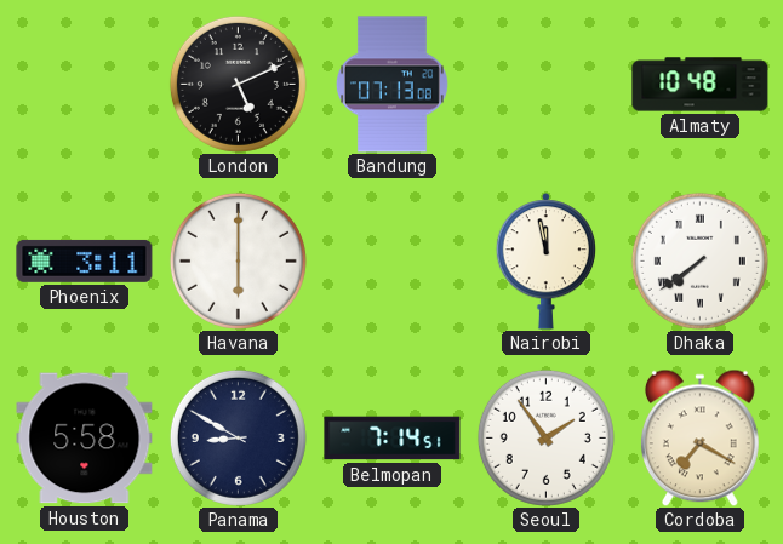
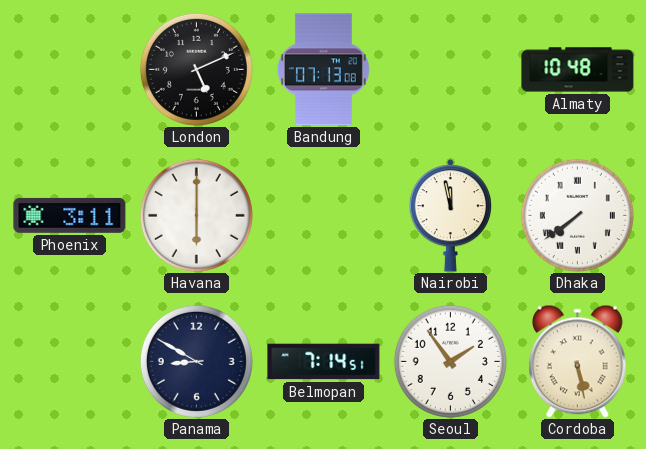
Houston: 5:58 -> none (85, 439)
Cordoba: 7:20 -> 5:28 (577, 361)
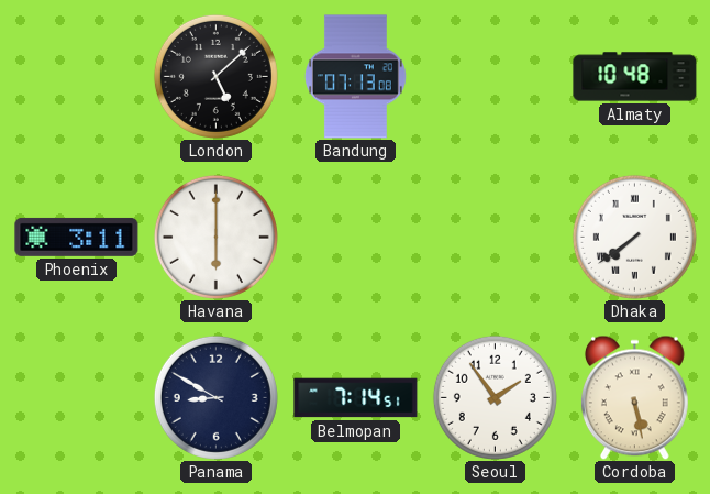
London: 5:11 -> 5:08 (215, 76)
Nairobi: 11:58 -> none (451, 216)
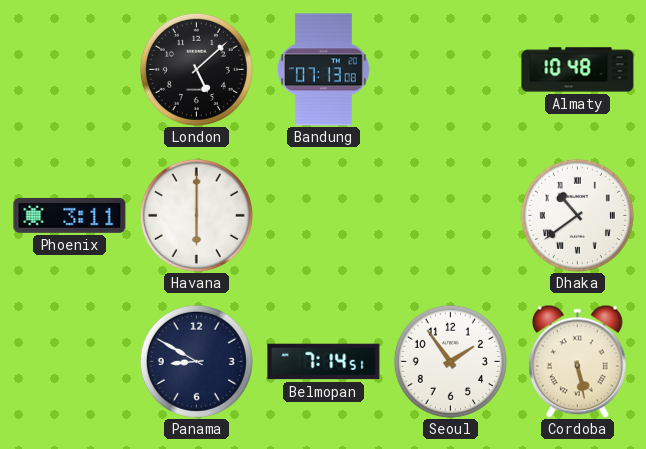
Dhaka: 7:39 -> 10:39 (577, 215)
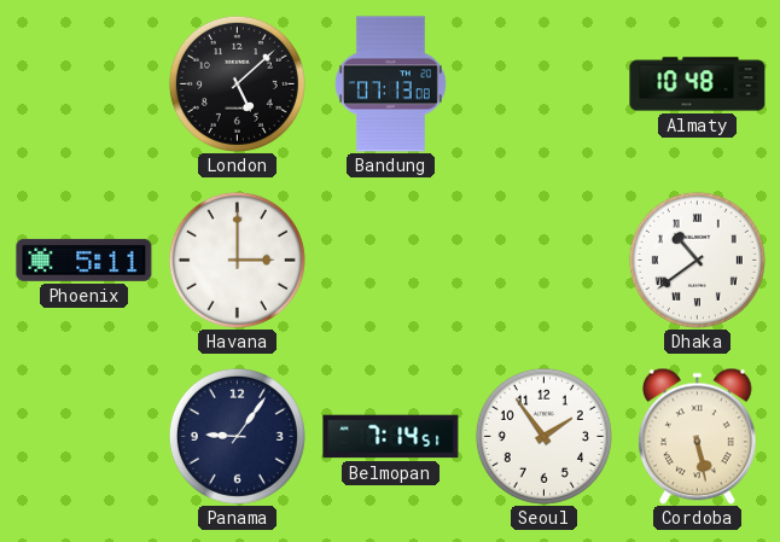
Phoenix: 3:11 -> 5:11 (85, 260)
Havana: 6:00 -> 3:00 (237, 260)
Panama: 8:50 -> 9:06 (237, 436)
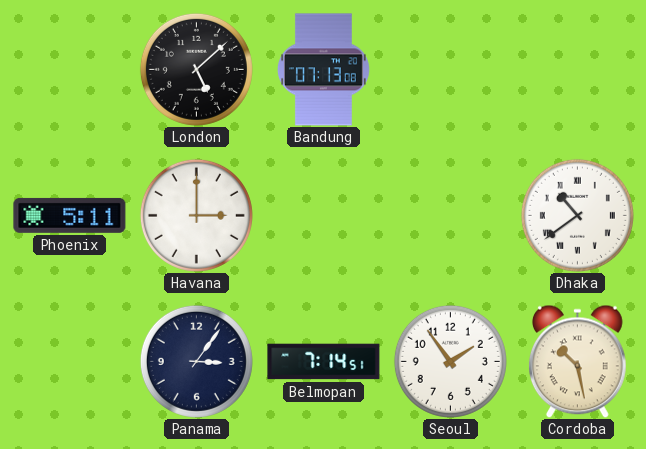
Almaty: 10:48 -> none (698, 84)
Panama: 9:06 -> 3:06 (196, 361)
Cordoba: 5:28 -> 10:28 (577, 361)
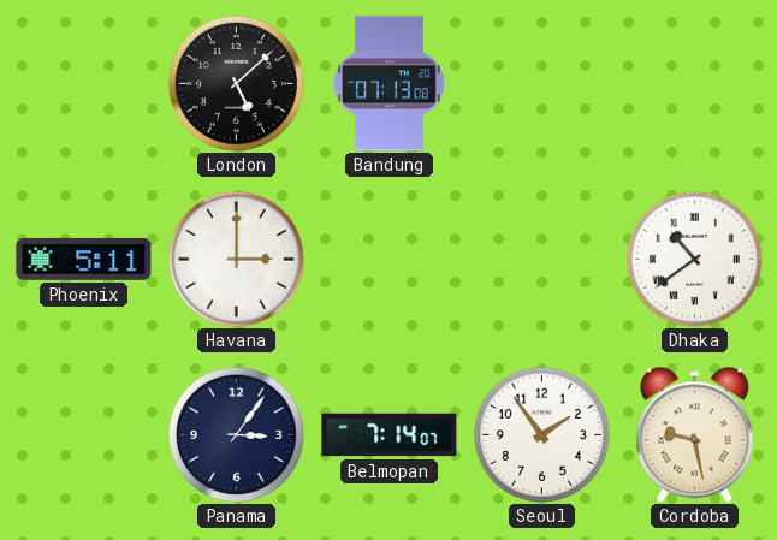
Belmopan: 7:14:51 -> 7:14:07 (390, 435)
Cordoba: 10:28 -> 9:28 (694, 434)
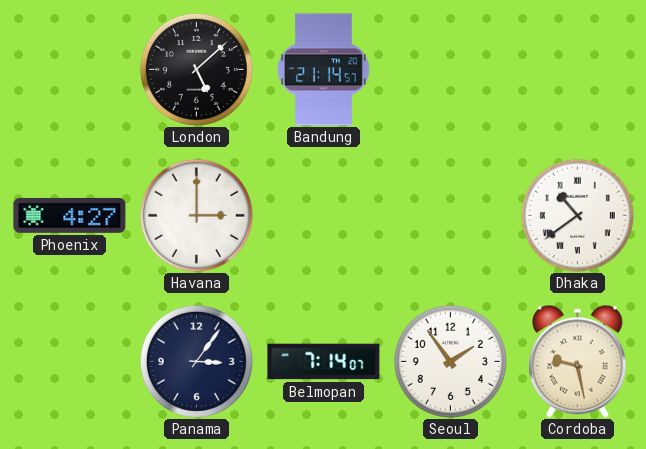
Bandung: 07:13 -> 21:14 (323, 70)
Phoenix: 5:11 -> 4:27 (70, 215)
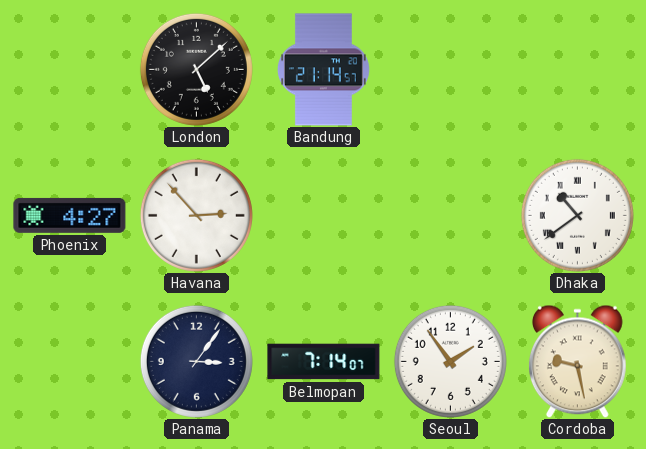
Havana: 3:00 -> 2:53 (196, 215)
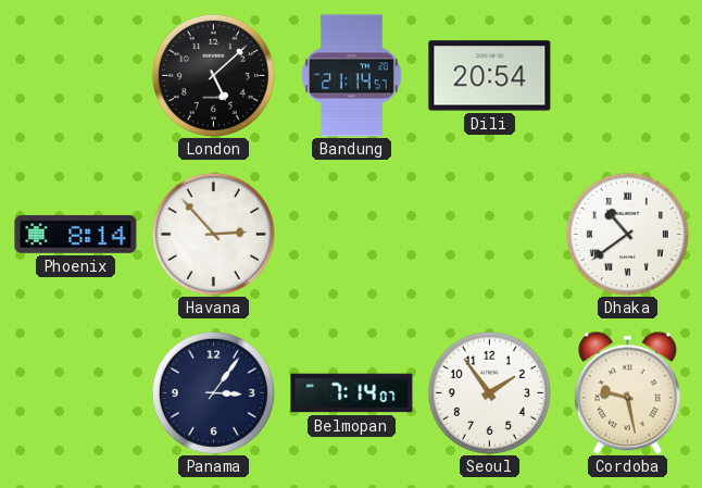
Dili: none -> 20:54 (490, 76)
Phoenix: 4:27 -> 8:14 (76, 234)
